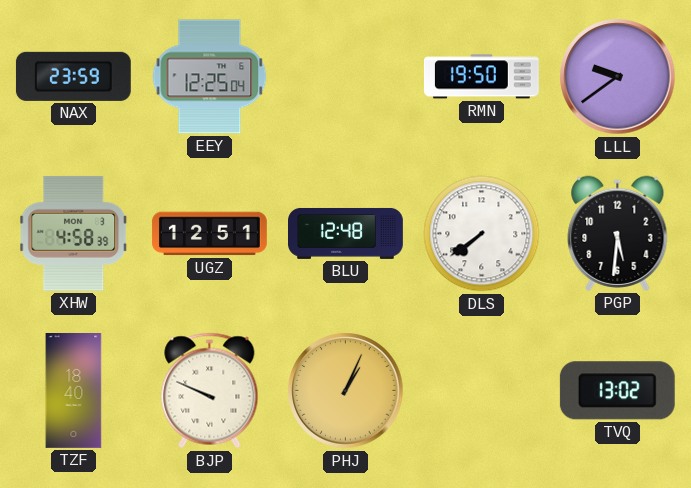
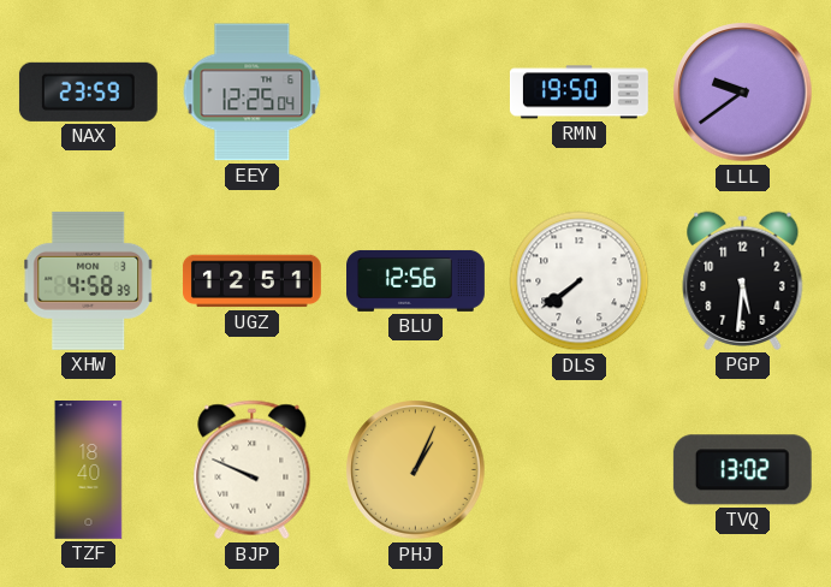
BLU: 12:48 -> 12:56 (416, 280)
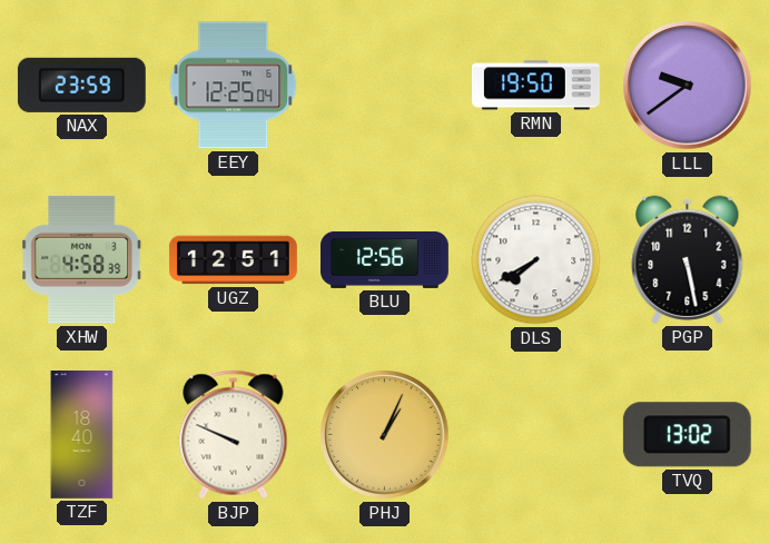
DLS: 7:39 -> 7:40 (536, 260)
PGP: 5:31 -> 5:28 (688, 259)
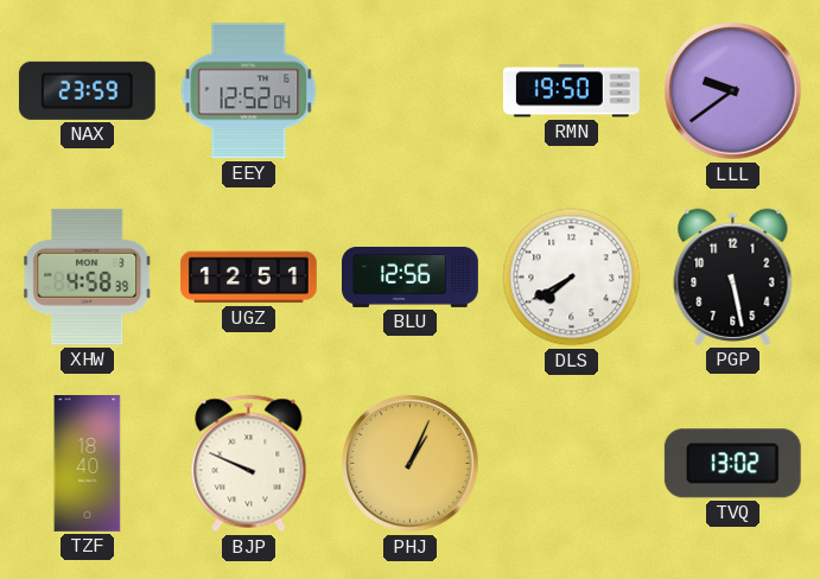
EEY: 12:25 -> 12:52 (249, 91)
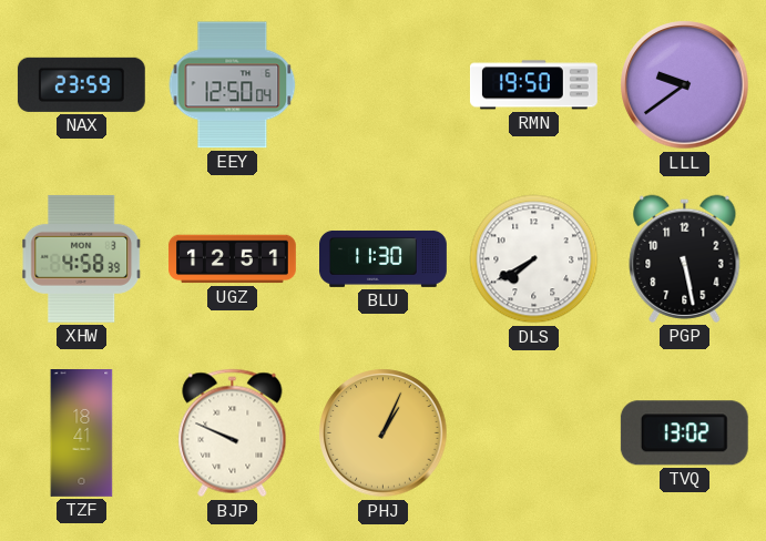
EEY: 12:52 -> 12:50 (233, 85)
BLU: 12:56 -> 11:30 (384, 258)
TZF: 18:40 -> 18:41 (82, 433)
